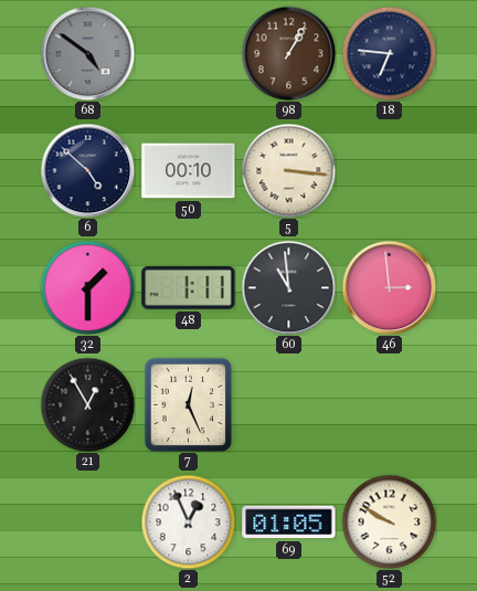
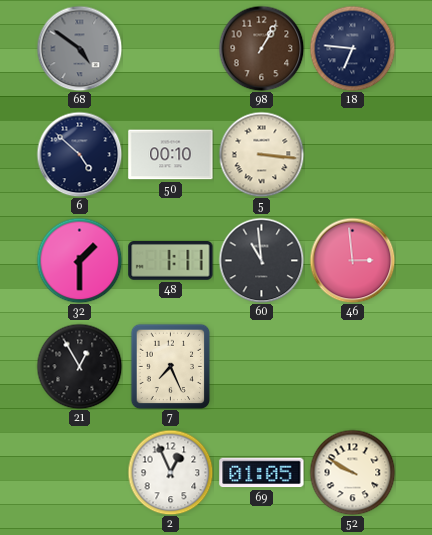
7: 12:26 -> 7:26 (171, 366)
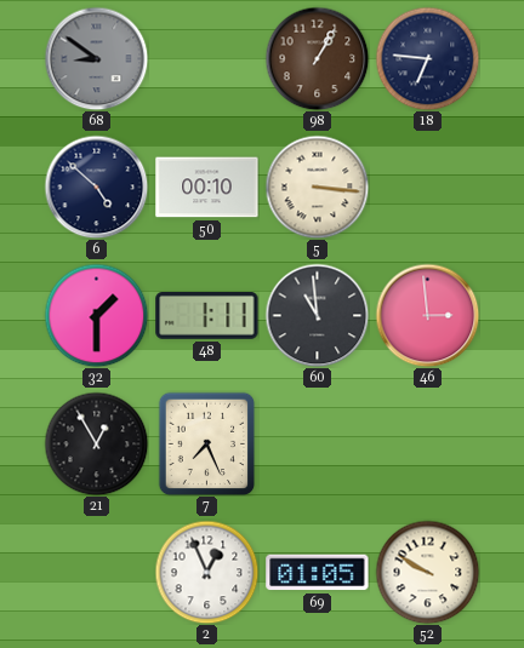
68: 4:51 -> 8:51 (96, 58)
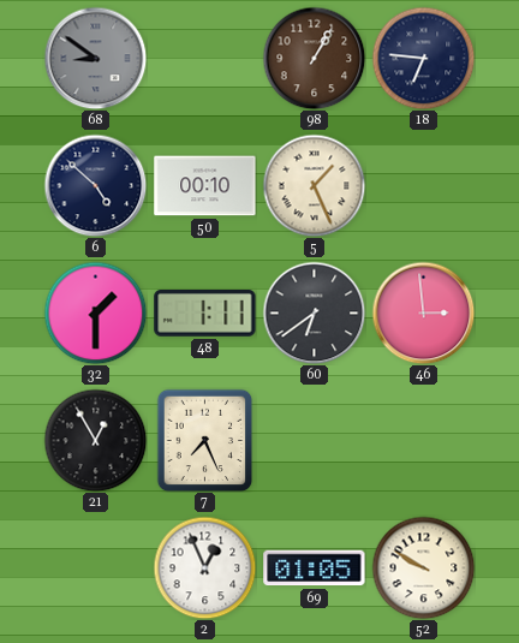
5: 3:16 -> 1:26 (314, 185)
60: 10:59 -> 6:39 (314, 312)
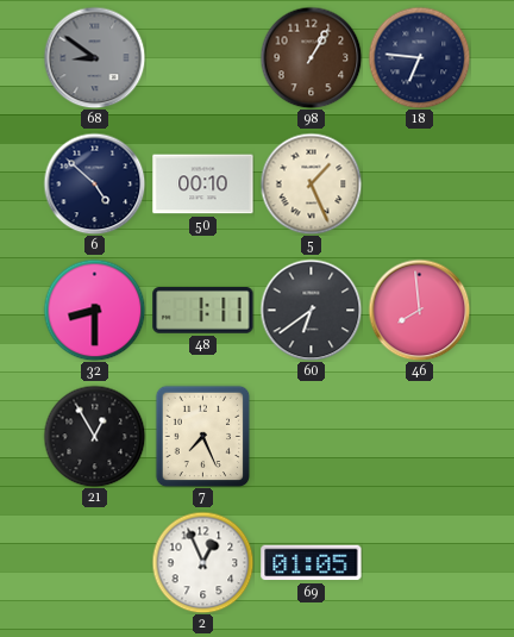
32: 1:30 -> 8:30 (94, 310)
46: 2:59 -> 7:59 (419, 310)
52: 9:50 -> none (423, 567)
